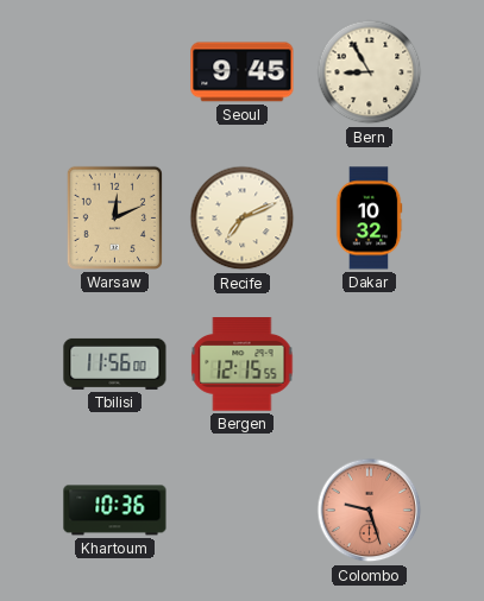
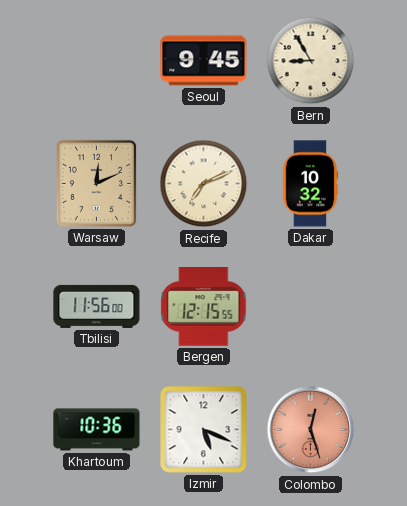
Izmir: none -> 5:19 (204, 430)
Colombo: 9:27 -> 12:27 (311, 430)
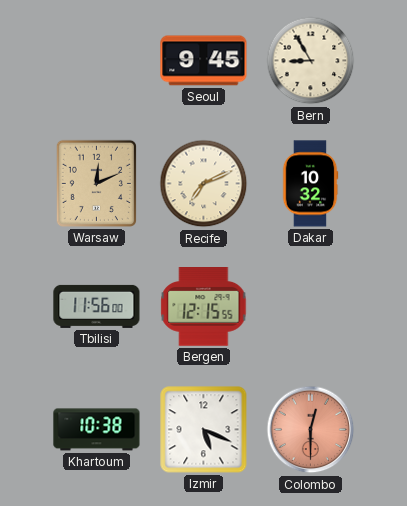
Khartoum: 10:36 -> 10:38 (97, 430)
Colombo: 12:27 -> 12:30 (311, 430)
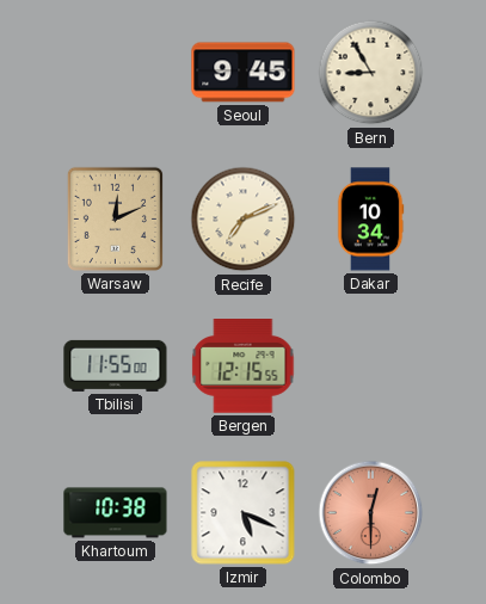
Dakar: 10:32 -> 10:34 (370, 220)
Tbilisi: 11:56 -> 11:55 (116, 365)
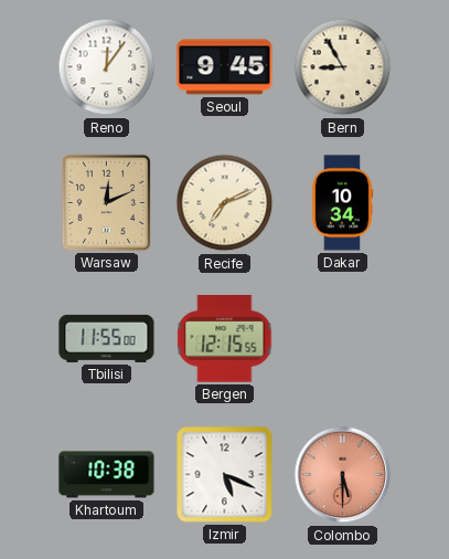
Reno: none -> 12:06 (107, 67)
Colombo: 12:30 -> 5:30 (343, 475)
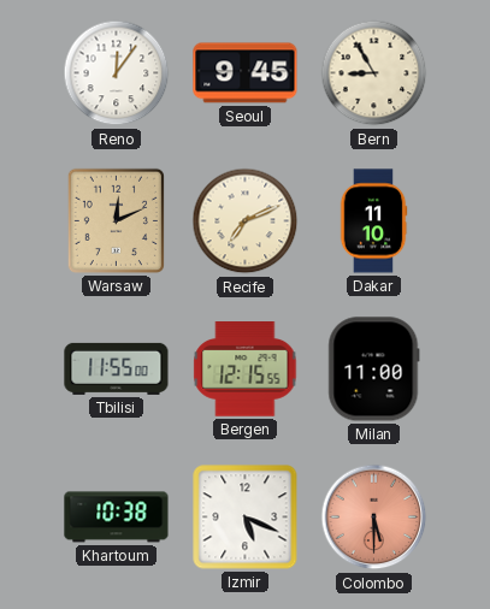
Dakar: 10:34 -> 11:10 (373, 221)
Milan: none -> 11:00 (374, 369)
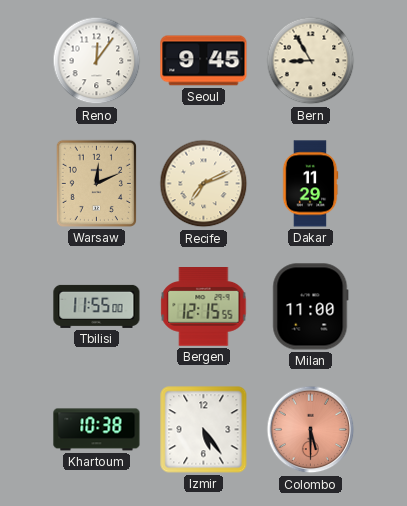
Dakar: 11:10 -> 11:29 (310, 184)
Izmir: 5:19 -> 5:24 (204, 430)
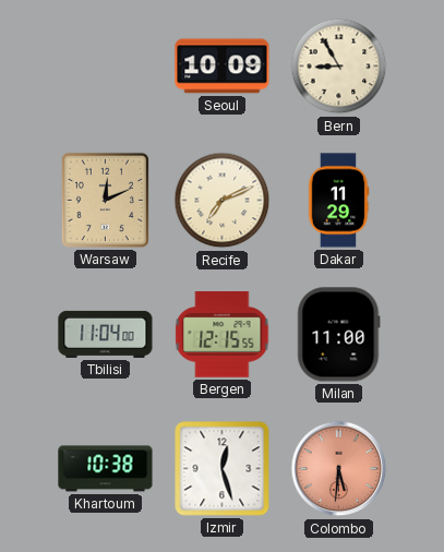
Reno: 12:06 -> none (97, 61)
Seoul: 9:45 -> 10:09 (223, 67)
Tbilisi: 11:55 -> 11:04 (106, 334)
Izmir: 5:24 -> 12:27 (223, 469)
Colombo: 5:30 -> 5:31 (339, 469)
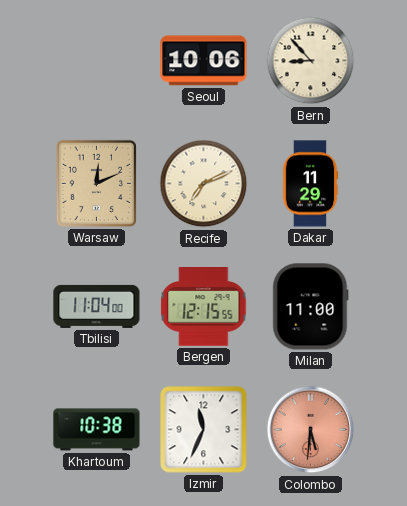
Seoul: 10:09 -> 10:06 (204, 61)
Bern: 8:55 -> 8:53 (311, 61)
Izmir: 12:27 -> 11:34 (204, 430)
